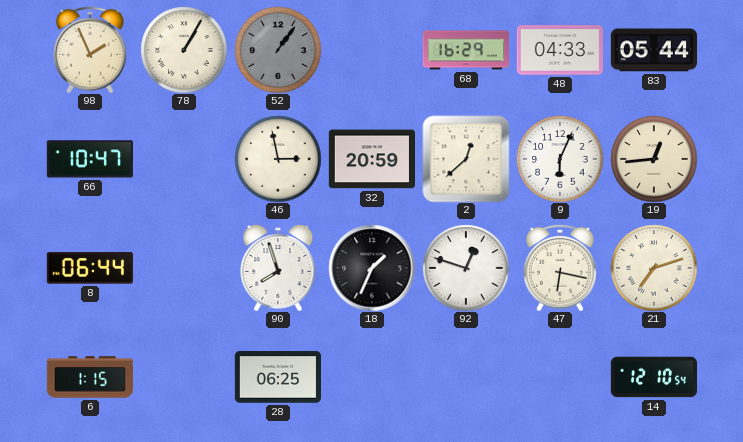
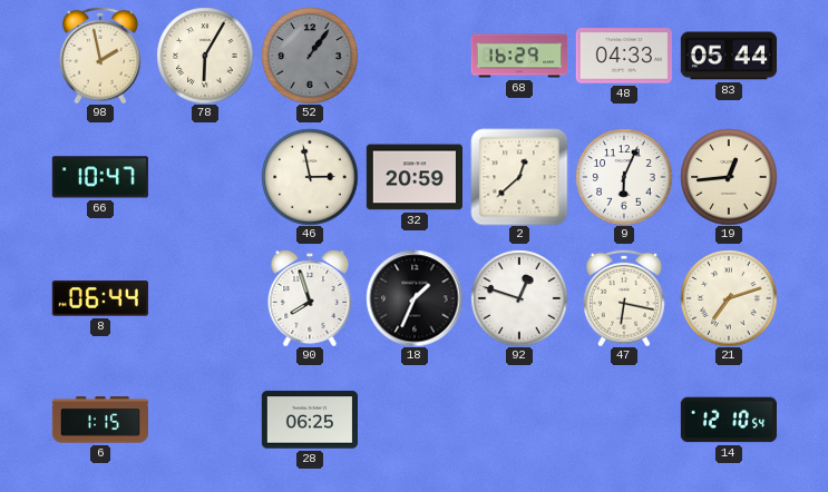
98: 1:56 -> 1:58 (100, 56)
78: 1:05 -> 6:05 (205, 56)
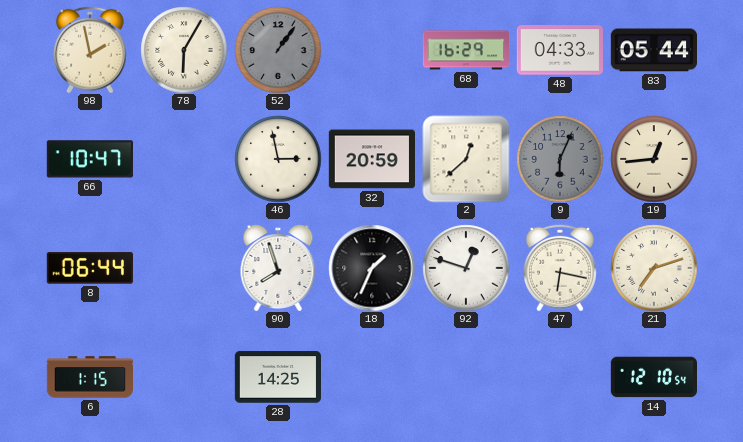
9 dial: white -> grey (560, 159)
28: 06:25 -> 14:25 (277, 377)
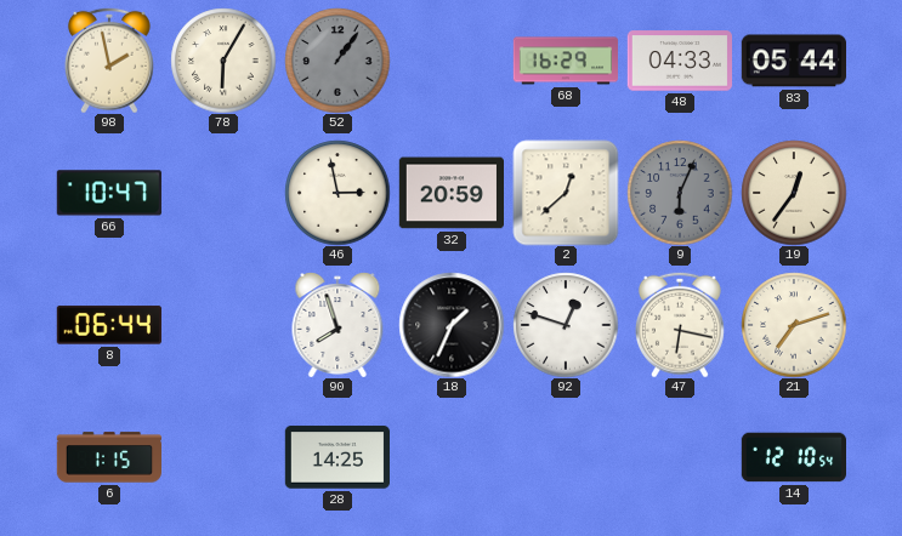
19: 12:44 -> 12:36 (794, 193)
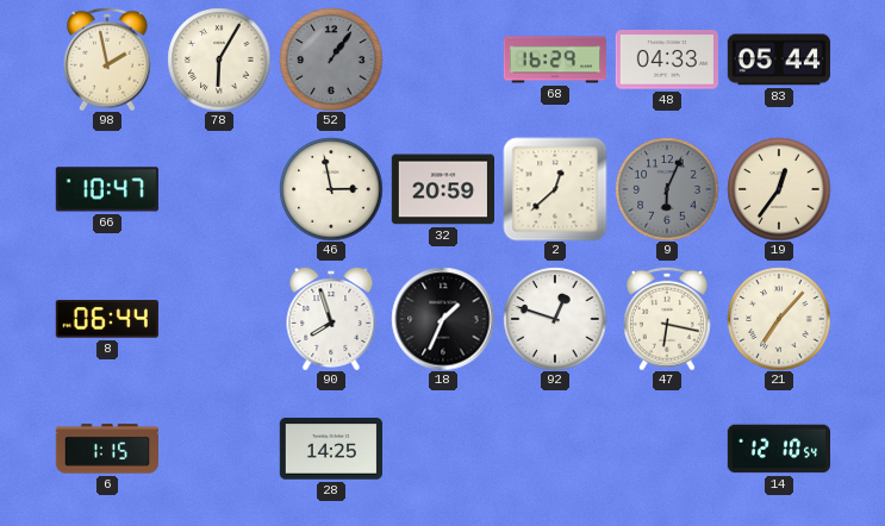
21: 7:12 -> 7:07 (779, 319)
